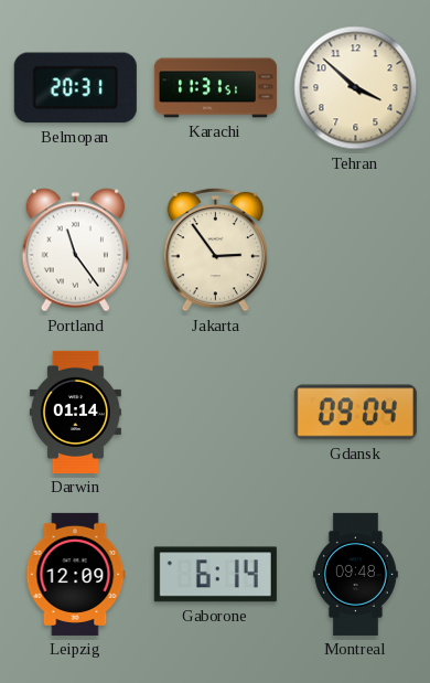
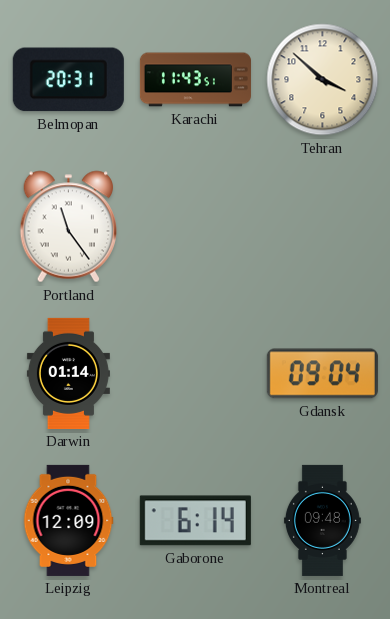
Karachi: 11:31 -> 11:43 (195, 80)
Jakarta: 2:54 -> none (216, 249)
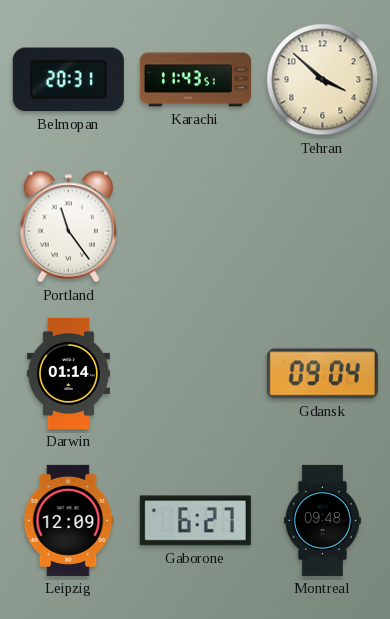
Gaborone: 6:14 -> 6:27 (195, 521)
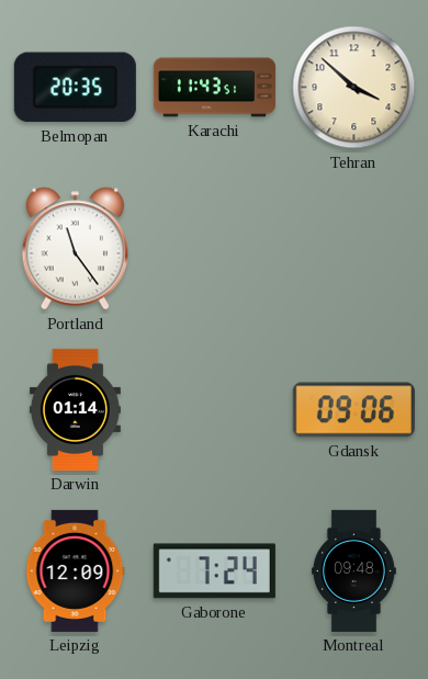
Belmopan: 20:31 -> 20:35 (75, 88)
Gdansk: 09:04 -> 09:06 (353, 410)
Gaborone: 6:27 -> 7:24 (214, 572)
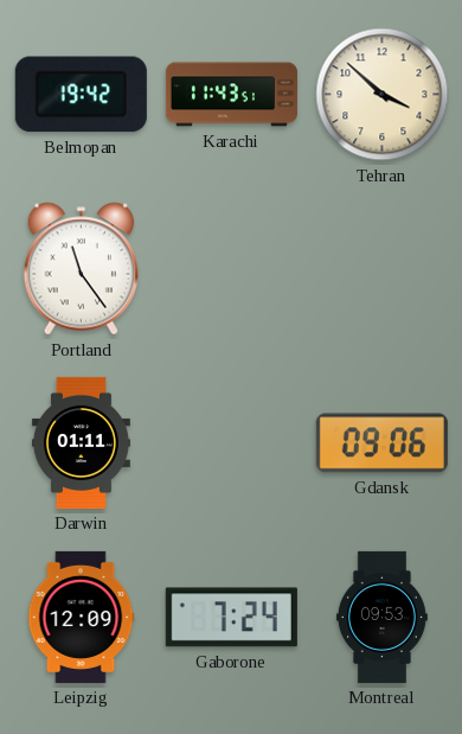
Belmopan: 20:35 -> 19:42 (81, 95)
Darwin: 01:14 -> 01:11 (81, 442)
Montreal: 09:48 -> 09:53 (381, 617)
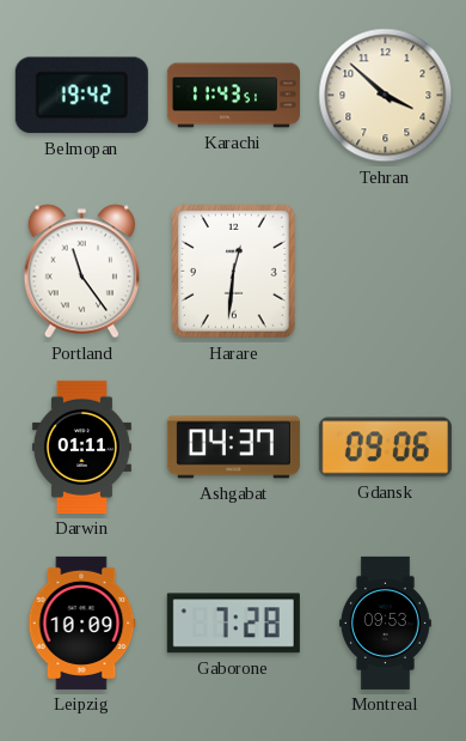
Harare: none -> 12:31 (233, 272)
Ashgabat: none -> 04:37 (233, 448)
Leipzig: 12:09 -> 10:09 (81, 622)
Gaborone: 7:24 -> 7:28 (233, 624)
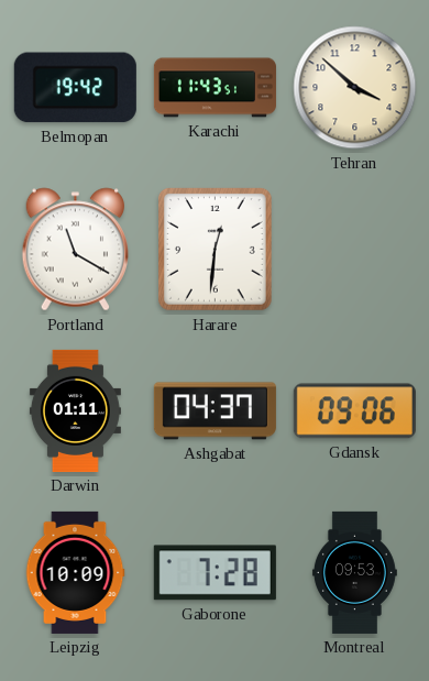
Portland: 11:24 -> 11:20 (76, 250)
